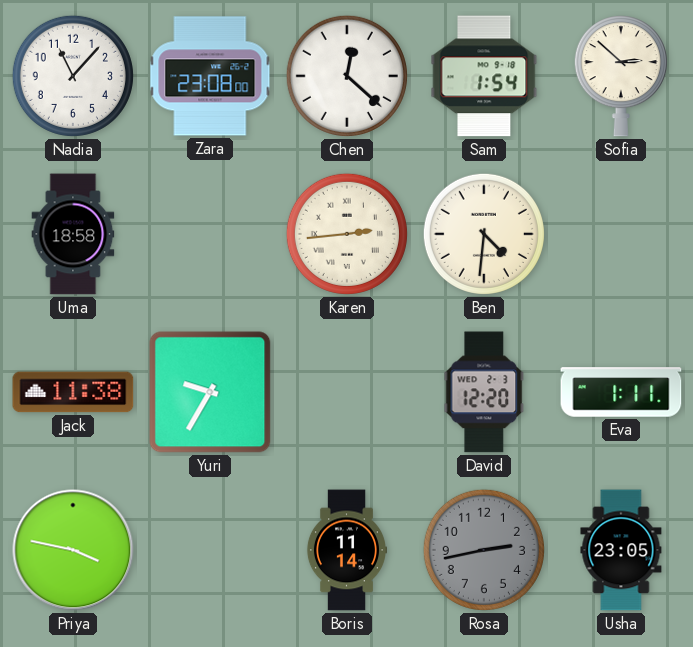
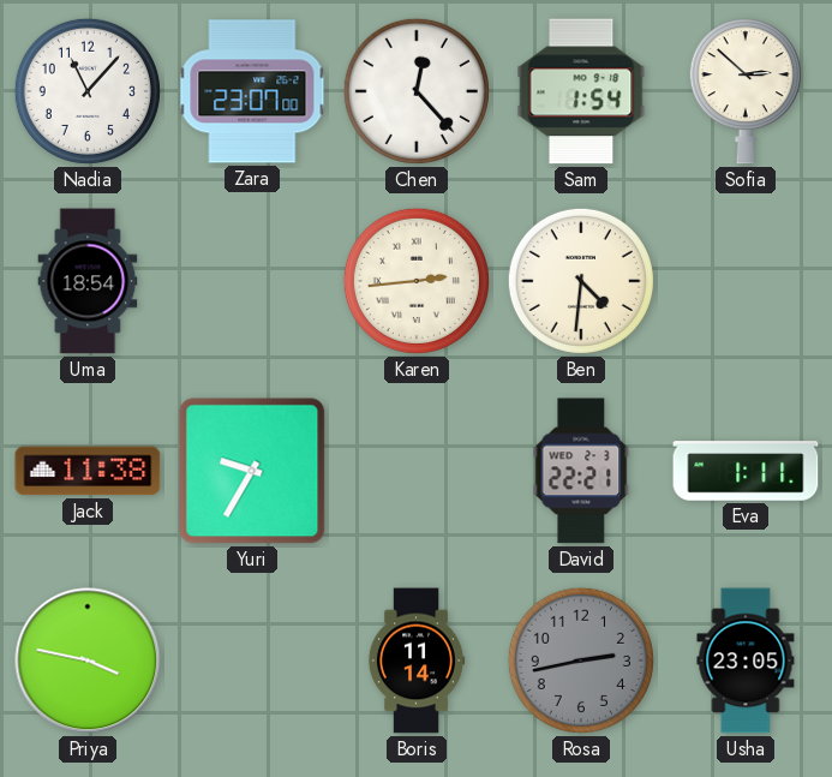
Zara: 23:08 -> 23:07 (252, 91)
Chen: 12:22 -> 12:23 (417, 91)
Uma: 18:58 -> 18:54 (88, 281)
David: 12:20 -> 22:21 (581, 471)
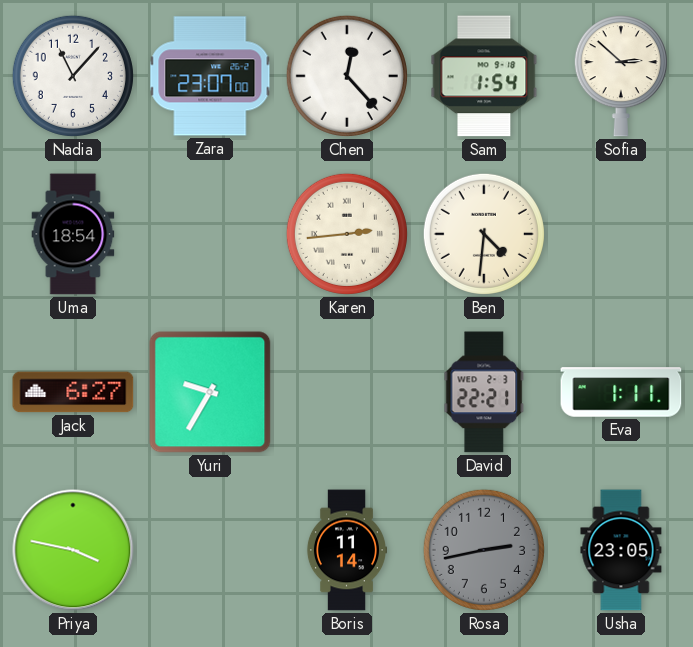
Jack: 11:38 -> 6:27 (73, 392)
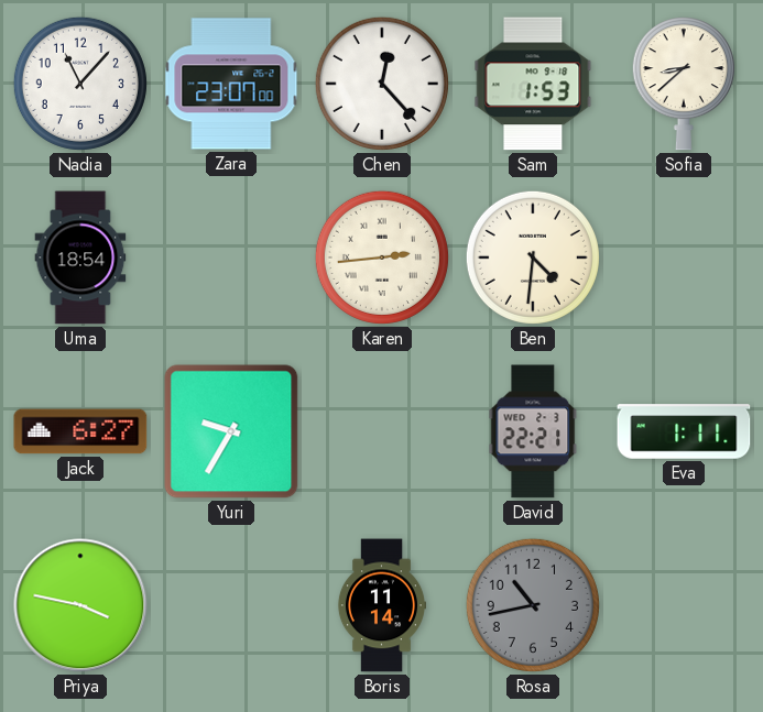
Sam: 1:54 -> 1:53 (533, 84)
Sofia: 2:52 -> 8:38 (684, 84)
Rosa: 2:43 -> 10:43 (533, 605)
Usha: 23:05 -> none (621, 550)
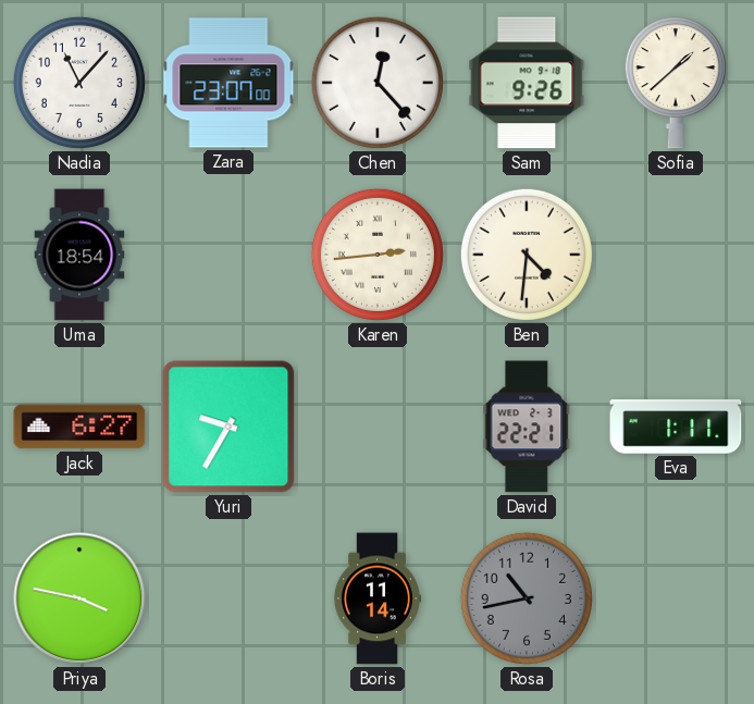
Sam: 1:53 -> 9:26 (527, 83)
Sofia: 8:38 -> 1:38 (676, 83)
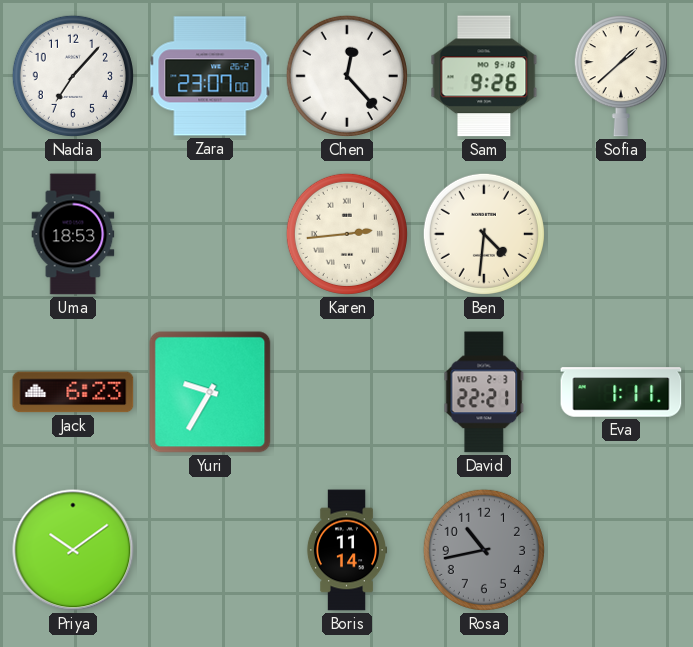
Nadia: 11:07 -> 7:07 (73, 76)
Uma: 18:54 -> 18:53 (73, 234)
Jack: 6:27 -> 6:23 (73, 392)
Priya: 3:47 -> 10:09 (73, 550)
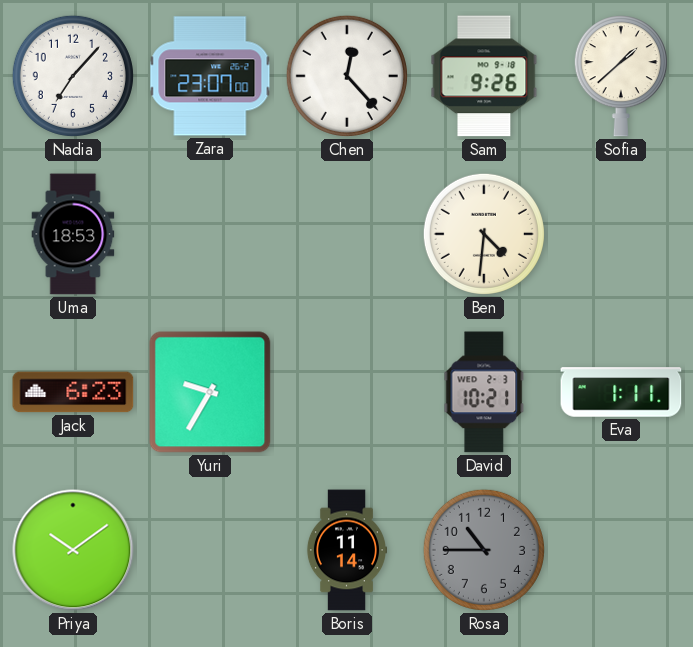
Karen: 2:44 -> none (347, 234)
David: 22:21 -> 10:21 (484, 392)
Rosa: 10:43 -> 10:45 (484, 550)
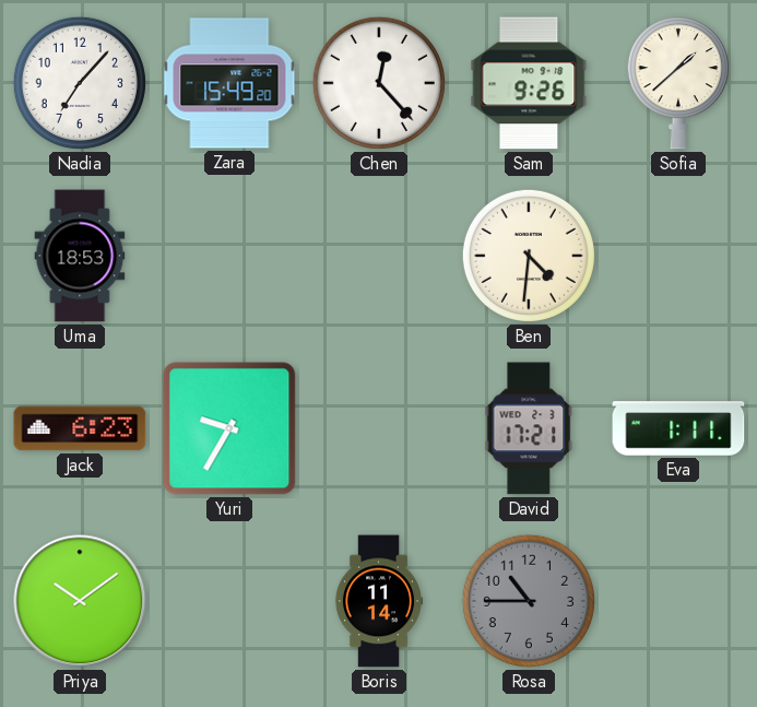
Zara: 23:07 -> 15:49 (229, 83)
David: 10:21 -> 17:21 (529, 428)
